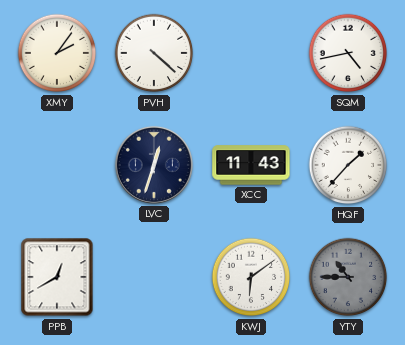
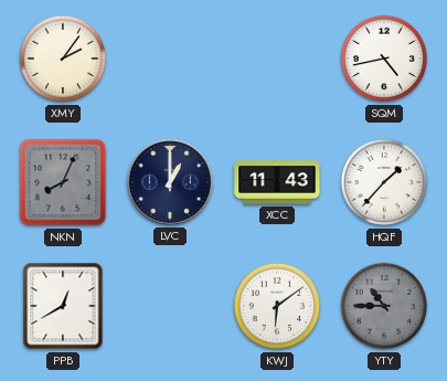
PVH: 4:22 -> none (154, 53)
NKN: none -> 8:04 (63, 182)
LVC: 12:33 -> 1:00 (170, 182)
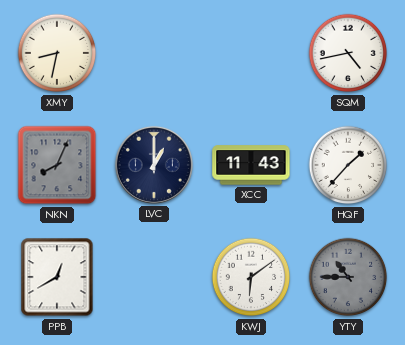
XMY: 2:06 -> 8:32 (57, 53)
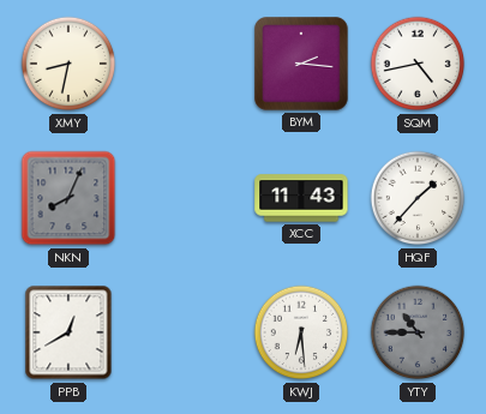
BYM: none -> 2:16 (301, 64)
LVC: 1:00 -> none (154, 165)
KWJ: 6:09 -> 6:29 (301, 332)
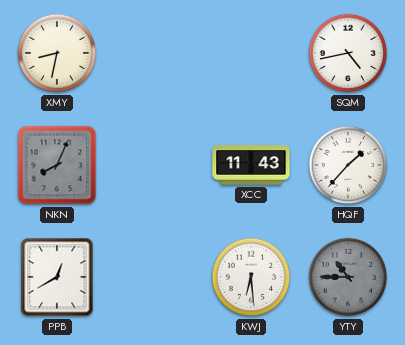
BYM: 2:16 -> none (301, 64)
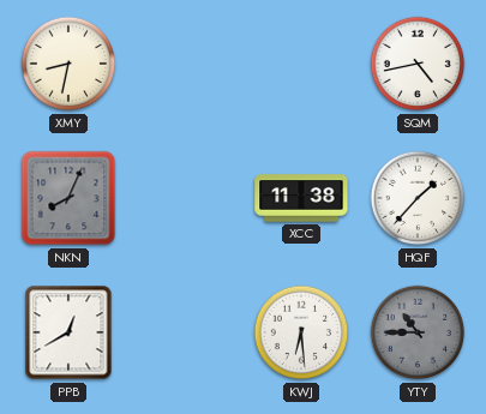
XCC: 11:43 -> 11:38 (301, 198)
